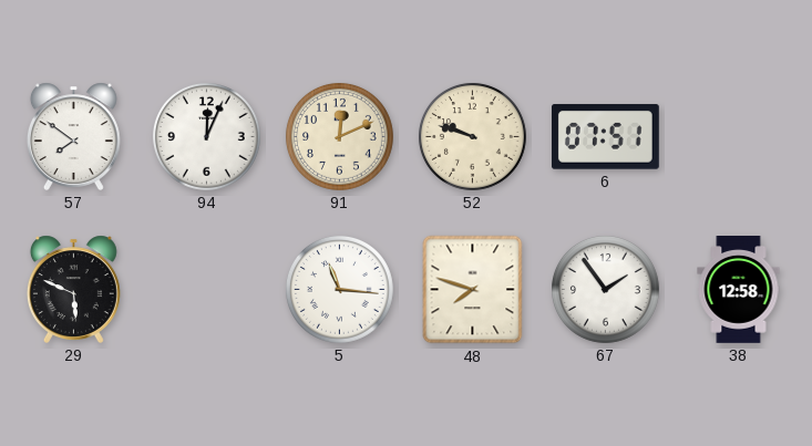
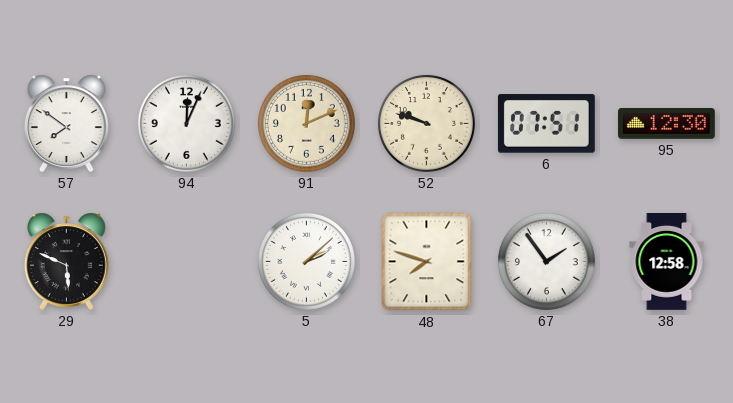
95: none -> 12:30 (667, 124)
5: 11:16 -> 2:08 (306, 261)
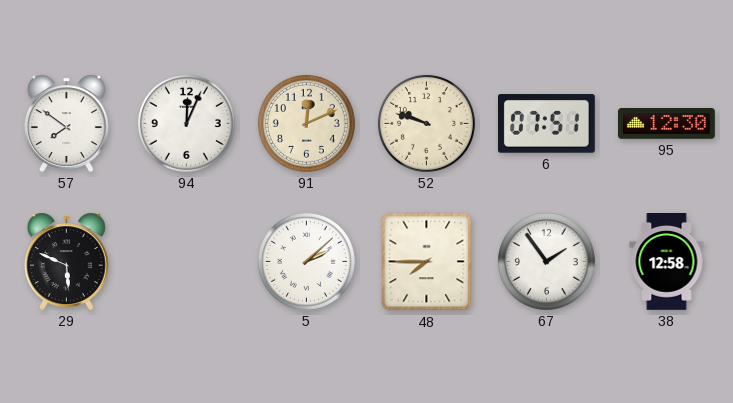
48: 7:48 -> 7:45 (427, 262)
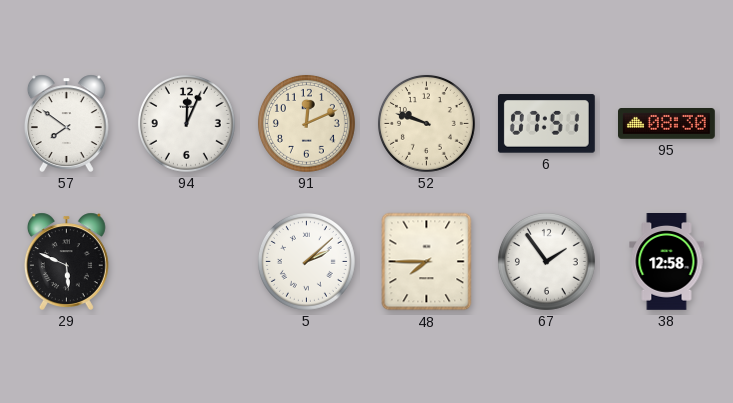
95: 12:30 -> 08:30 (667, 124)
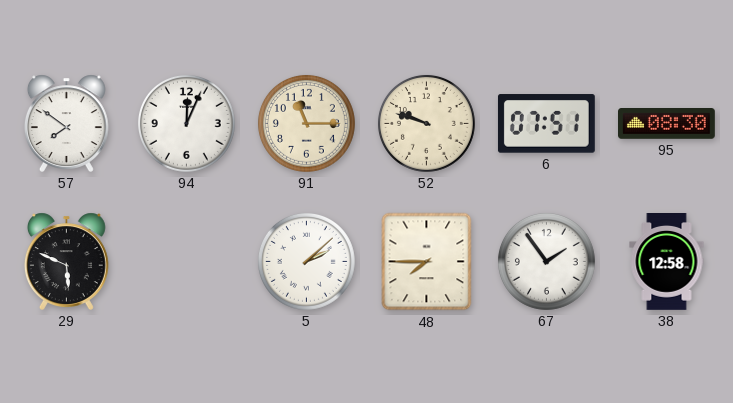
91: 12:11 -> 11:15 (306, 123)
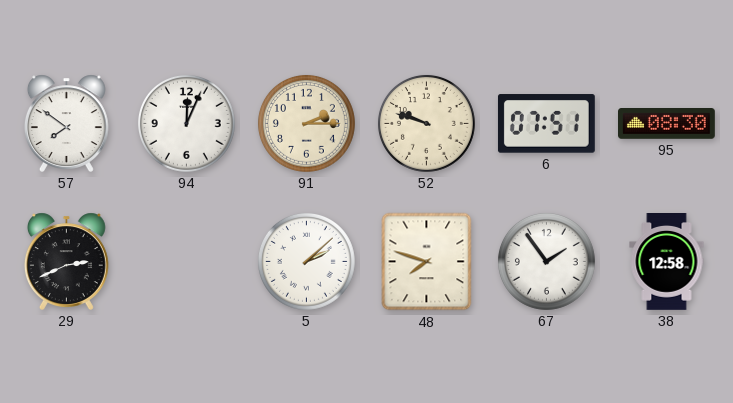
91: 11:15 -> 2:15 (306, 123)
29: 5:49 -> 2:41 (66, 261)
48: 7:45 -> 7:48 (427, 262)
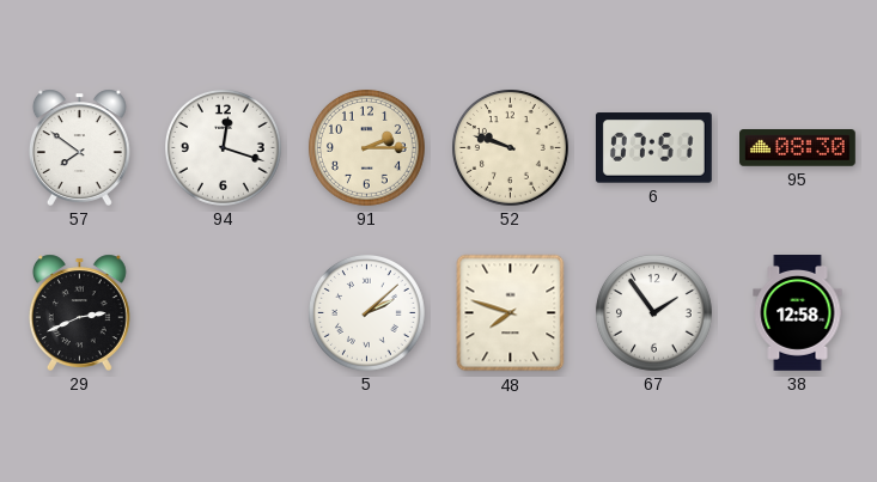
94: 12:04 -> 12:18 (223, 147)
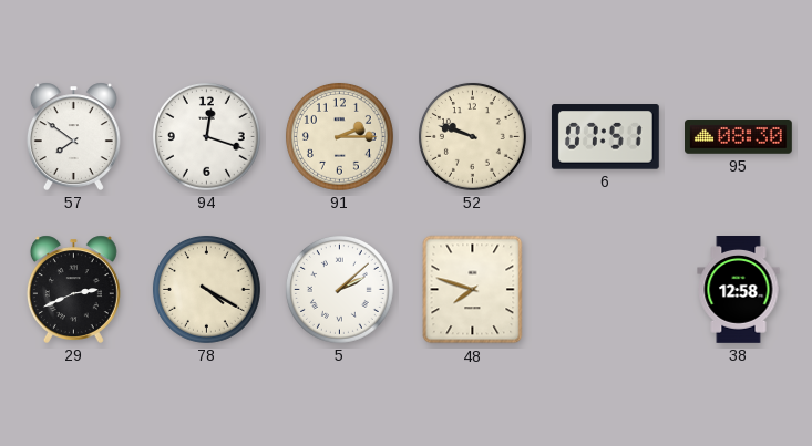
78: none -> 4:20 (206, 289)
67: 1:54 -> none (653, 312)
